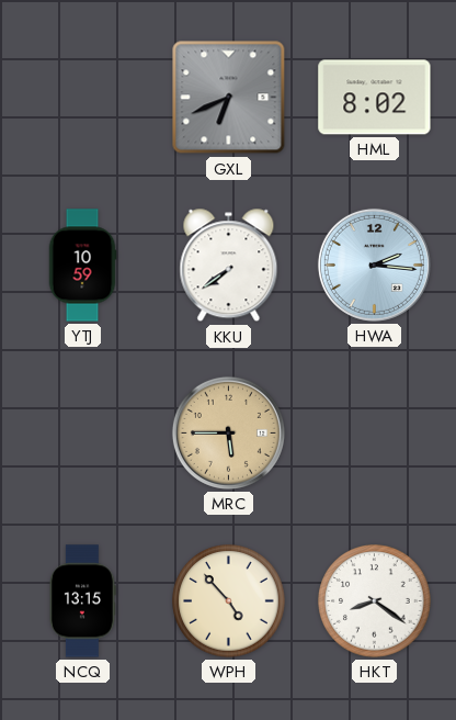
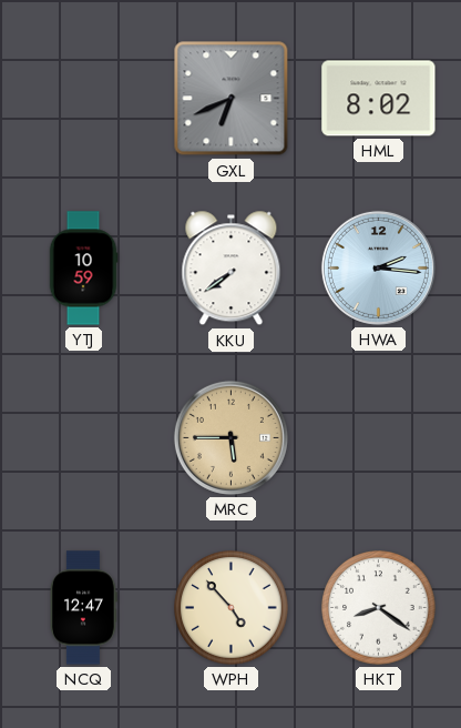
NCQ: 13:15 -> 12:47 (83, 608)
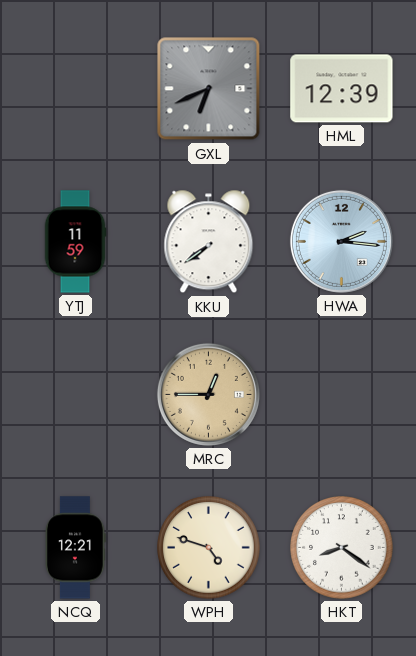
HML: 8:02 -> 12:39 (342, 89)
YTJ: 10:59 -> 11:59 (75, 242)
MRC: 5:45 -> 12:45 (208, 394)
NCQ: 12:47 -> 12:21 (75, 548)
WPH: 4:53 -> 4:48 (209, 548)
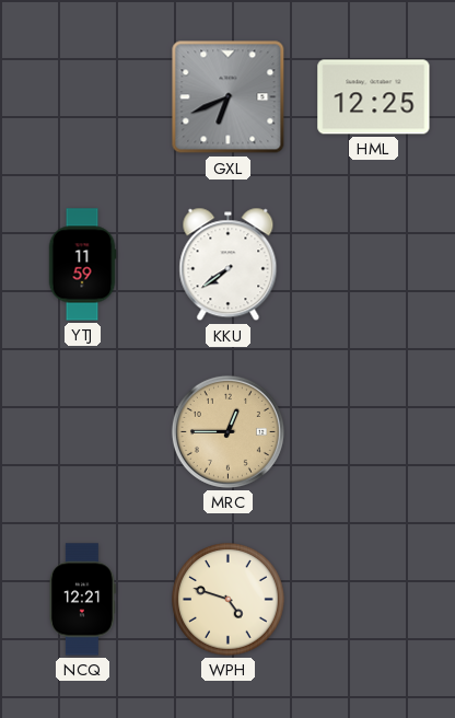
HML: 12:39 -> 12:25 (374, 97)
HWA: 2:16 -> none (341, 241)
HKT: 8:21 -> none (342, 548)
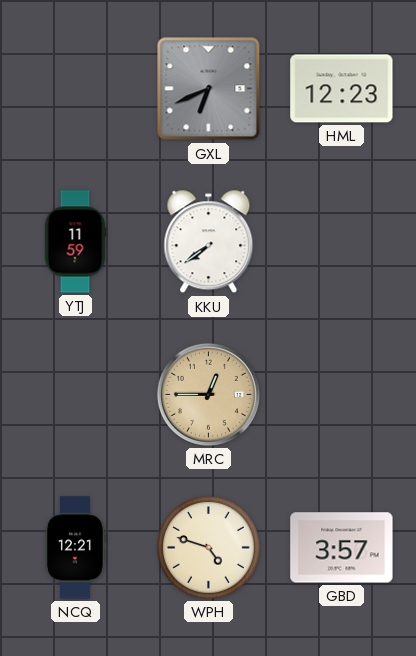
HML: 12:25 -> 12:23 (342, 89)
GBD: none -> 3:57 (342, 548)
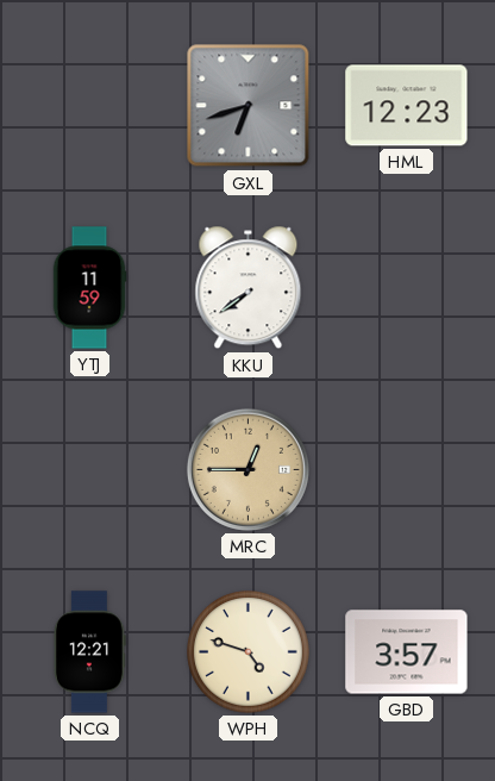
GXL: 6:41 -> 6:42 (249, 106)
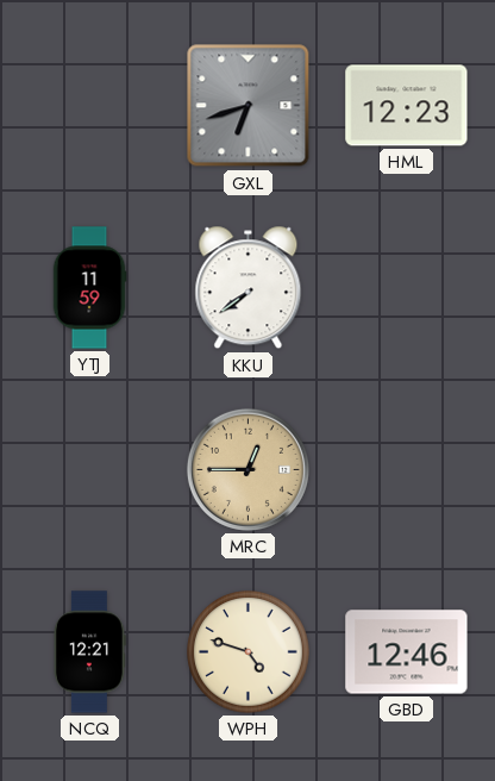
GBD: 3:57 -> 12:46 (407, 652)
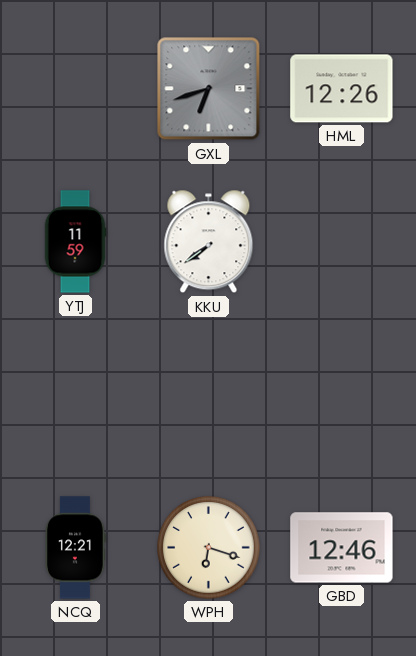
HML: 12:23 -> 12:26 (342, 89)
MRC: 12:45 -> none (248, 469)
WPH: 4:48 -> 6:18 (209, 548)
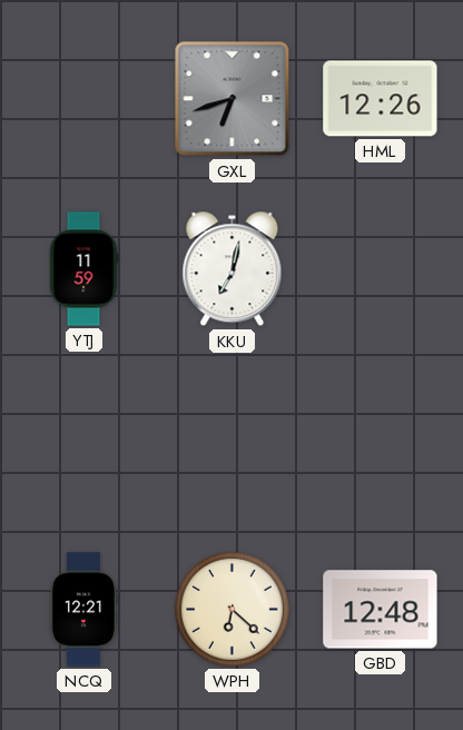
KKU: 7:39 -> 7:02 (233, 269)
WPH: 6:18 -> 6:22 (233, 610)
GBD: 12:46 -> 12:48 (381, 610)
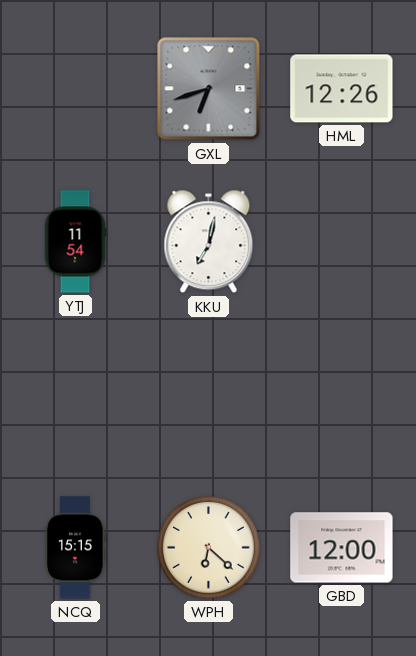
YTJ: 11:59 -> 11:54 (75, 242)
NCQ: 12:21 -> 15:15 (75, 548)
GBD: 12:48 -> 12:00 (342, 548)
